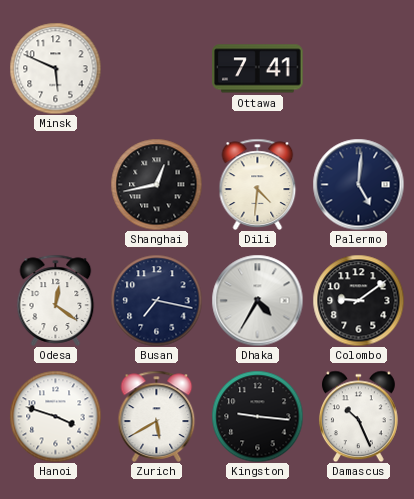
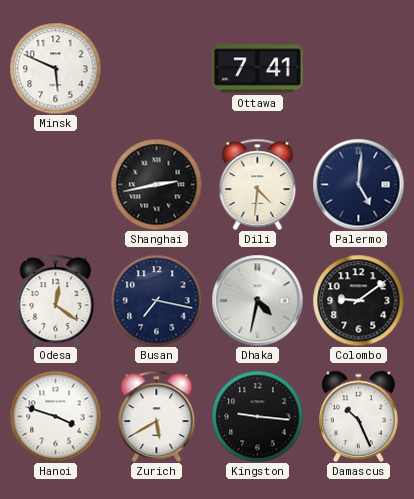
Shanghai: 12:43 -> 2:43 (156, 184)
Dhaka: 4:35 -> 4:32 (257, 300)
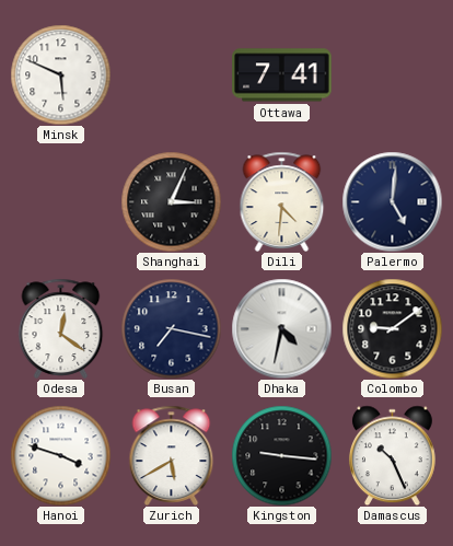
Shanghai: 2:43 -> 3:04 (171, 201)
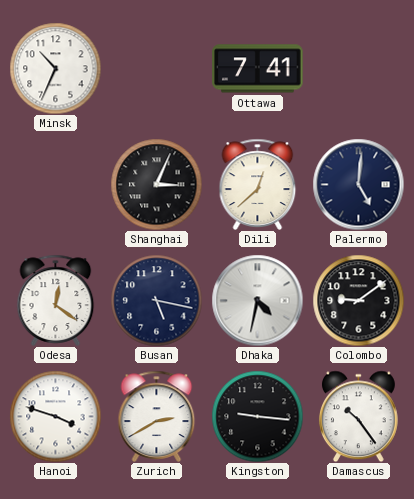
Minsk: 5:49 -> 10:34 (55, 68)
Dili: 4:31 -> 12:38 (258, 184)
Busan: 7:17 -> 5:17 (156, 300)
Zurich: 5:40 -> 2:40 (157, 416)
Damascus: 10:26 -> 10:24 (358, 416)
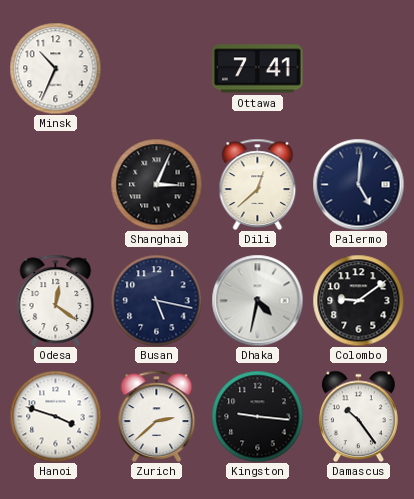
Zurich: 2:40 -> 2:38 (157, 416)
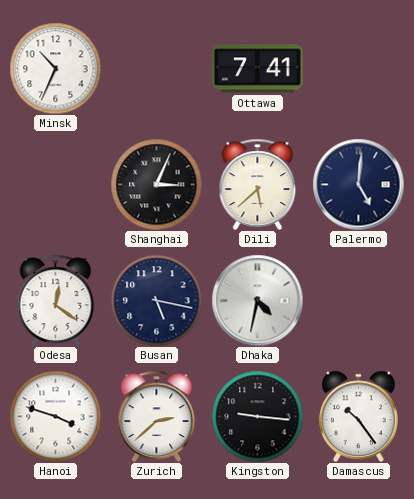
Dili: 12:38 -> 5:38 (258, 184)
Colombo: 9:09 -> none (358, 300)
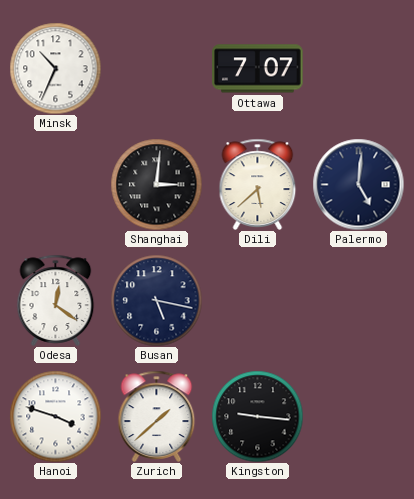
Ottawa: 7:41 -> 7:07 (258, 69)
Shanghai: 3:04 -> 3:01 (156, 184)
Dhaka: 4:32 -> none (257, 300)
Zurich: 2:38 -> 1:38 (157, 416)
Damascus: 10:24 -> none (358, 416)
